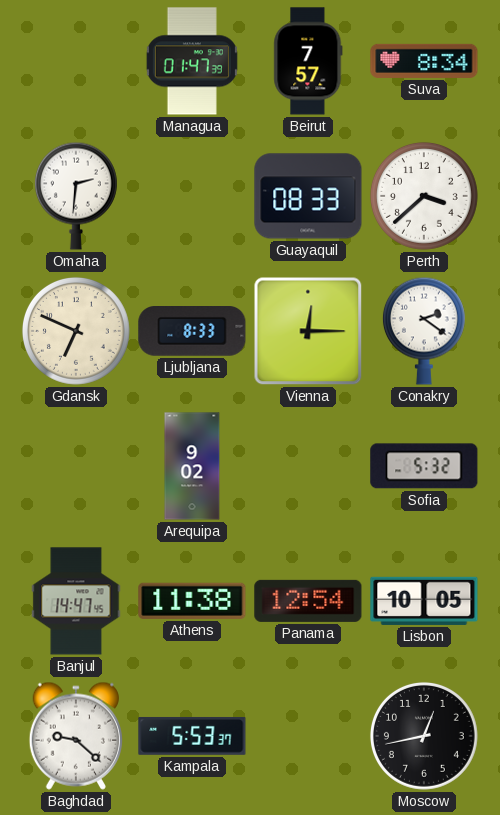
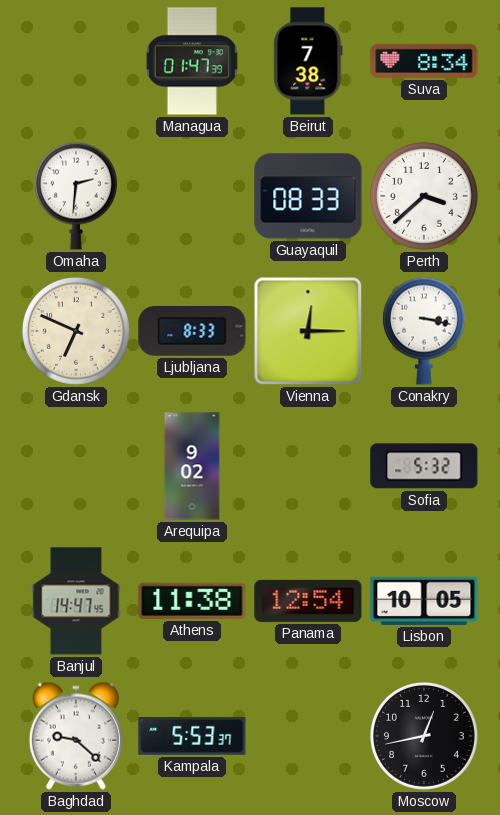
Beirut: 7:57 -> 7:38 (308, 61)
Conakry: 2:21 -> 3:17 (424, 331)
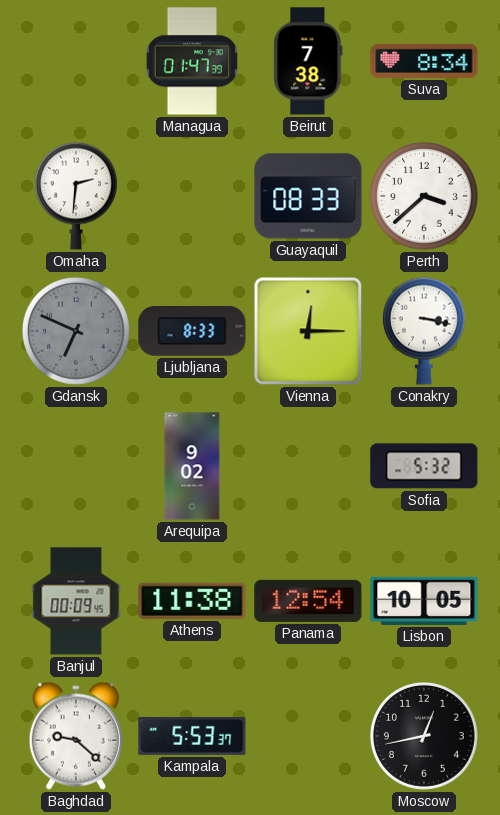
Gdansk dial: cream -> grey (76, 331)
Banjul: 14:47 -> 00:09 (76, 601)
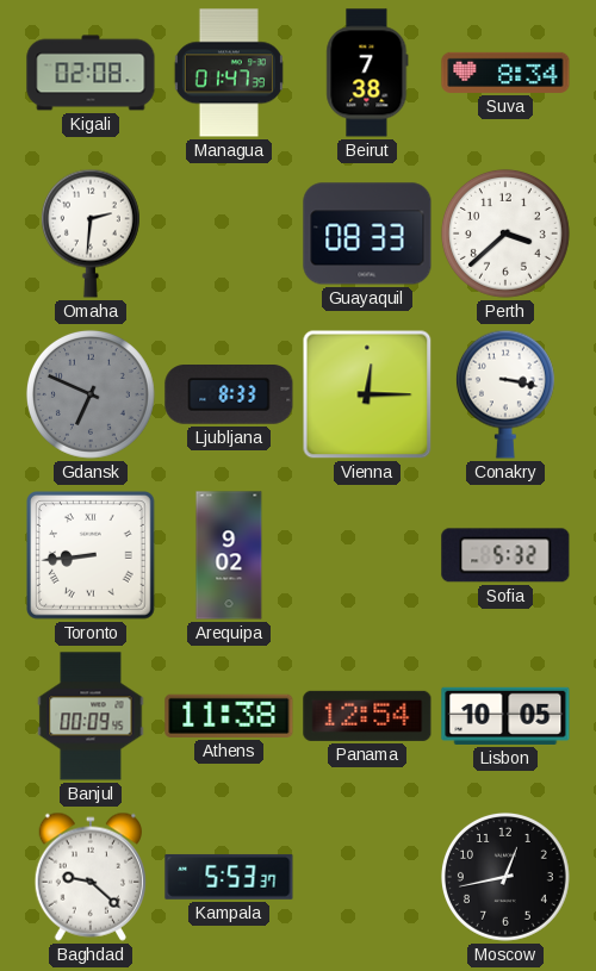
Kigali: none -> 02:08 (91, 73)
Toronto: none -> 8:44 (92, 556)
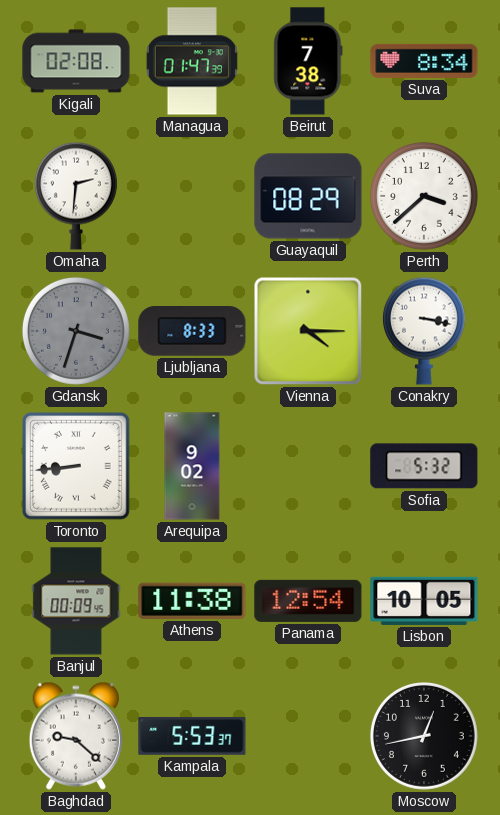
Guayaquil: 08:33 -> 08:29 (308, 196)
Gdansk: 6:49 -> 3:33 (76, 331)
Vienna: 12:15 -> 4:15 (308, 331)
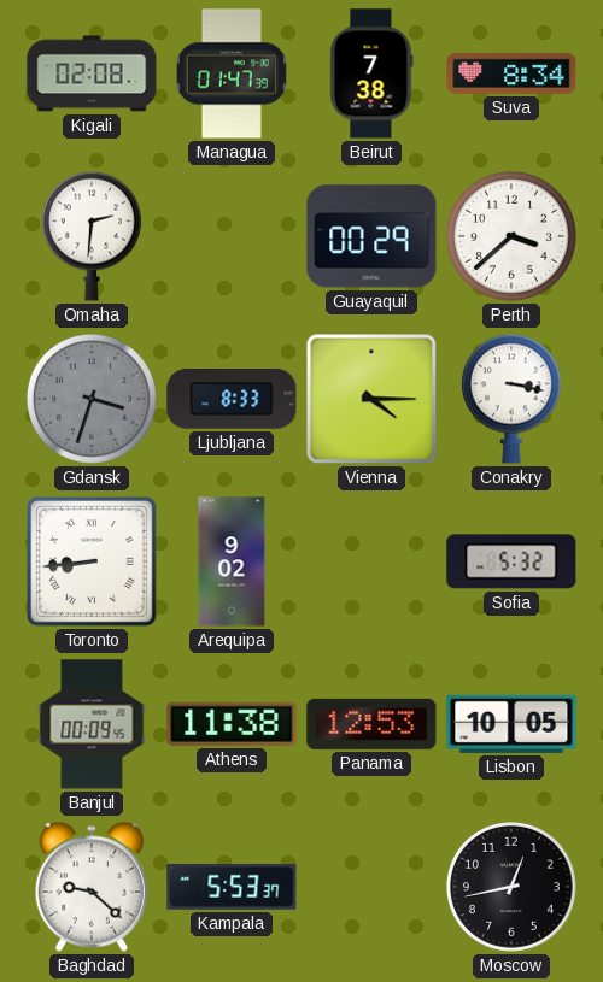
Guayaquil: 08:29 -> 00:29 (371, 236)
Panama: 12:54 -> 12:53 (371, 724)
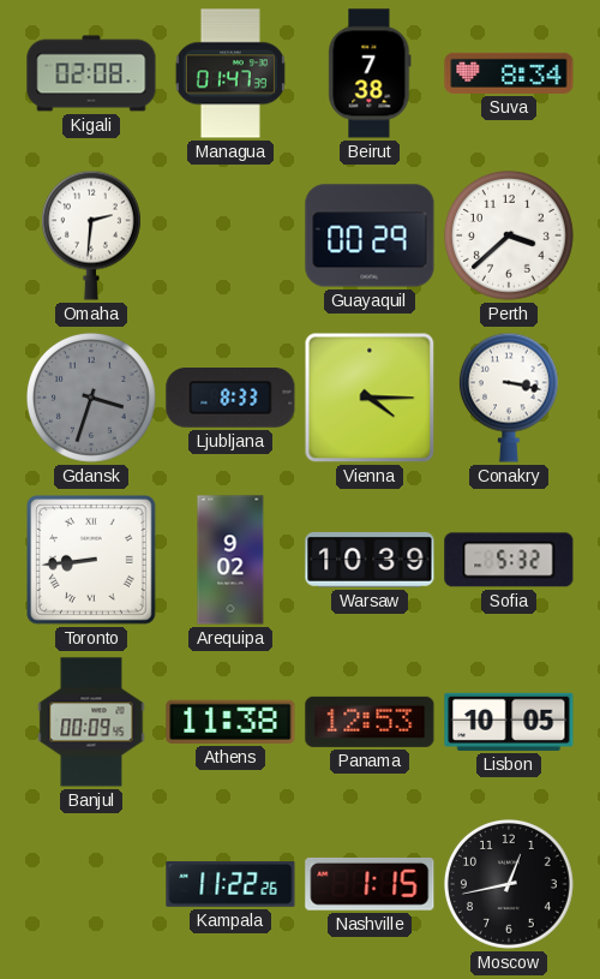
Warsaw: none -> 10:39 (370, 560)
Baghdad: 9:22 -> none (92, 887)
Kampala: 5:53 -> 11:22 (230, 884)
Nashville: none -> 1:15 (370, 884)
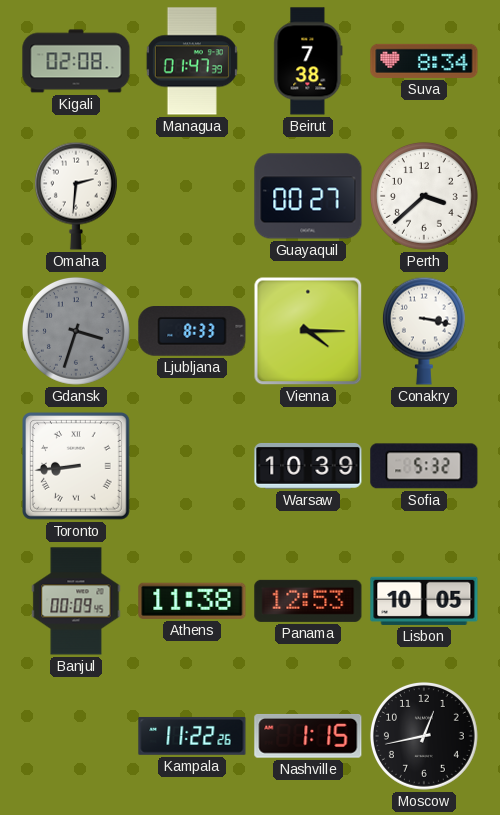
Guayaquil: 00:29 -> 00:27 (308, 196)
Arequipa: 9:02 -> none (230, 560)
